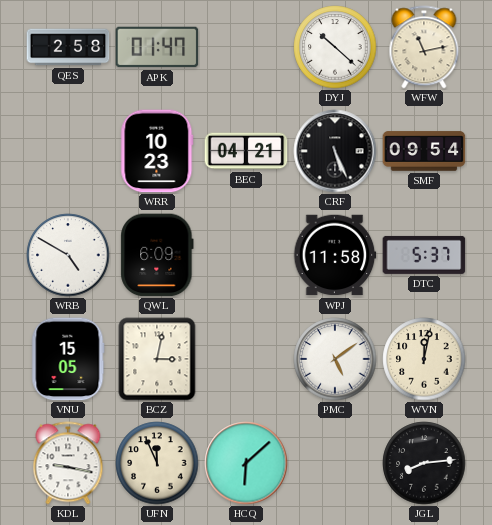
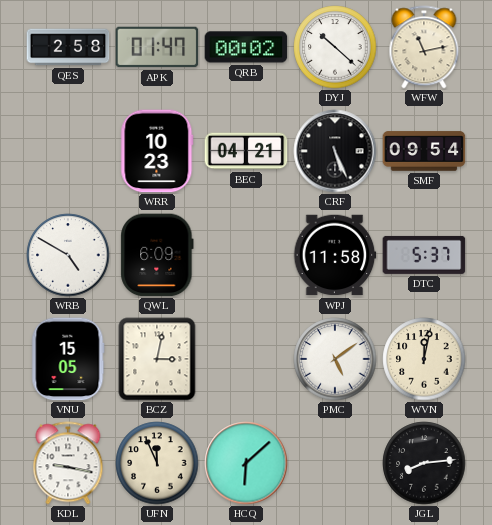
QRB: none -> 00:02 (246, 47)
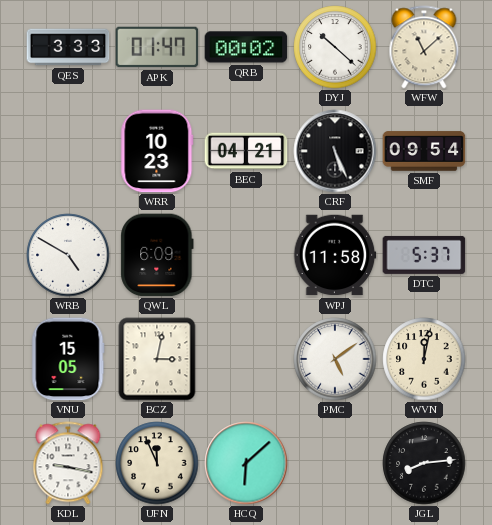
QES: 2:58 -> 3:33 (68, 47)
WFW: 11:13 -> 11:08 (424, 47)
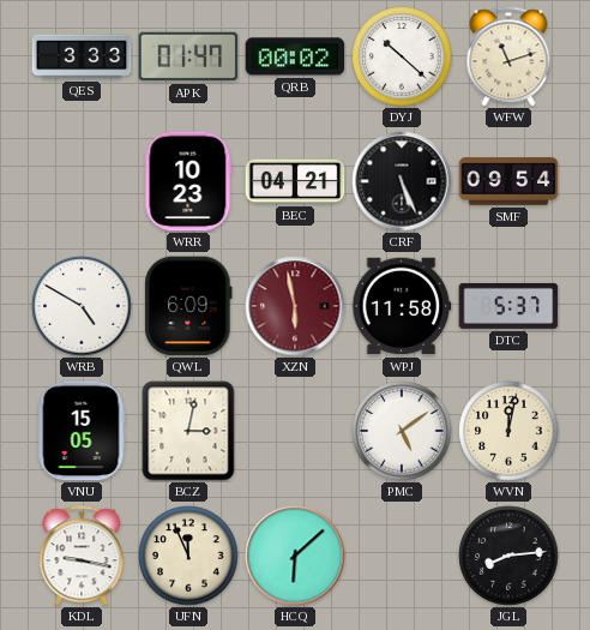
WFW: 11:08 -> 11:12 (508, 56)
XZN: none -> 5:58 (295, 306)
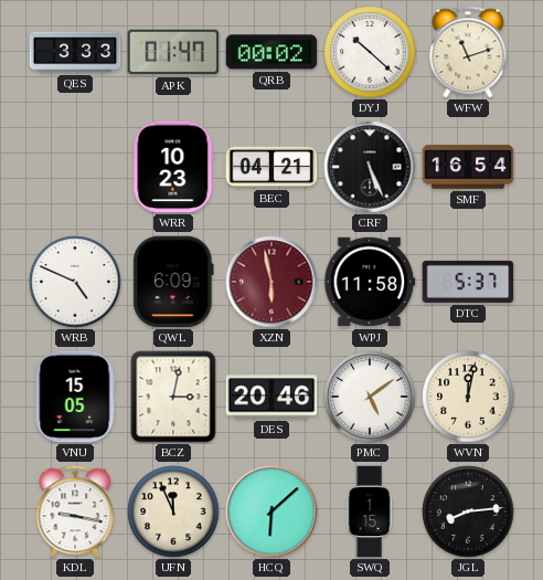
SMF: 09:54 -> 16:54 (468, 167)
WRB: 4:50 -> 4:49 (75, 282)
DES: none -> 20:46 (271, 397)
SWQ: none -> 1:15 (370, 512)
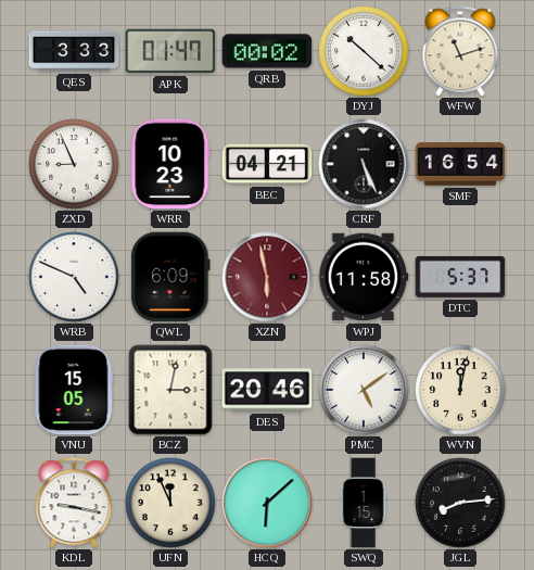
ZXD: none -> 8:56 (74, 164)
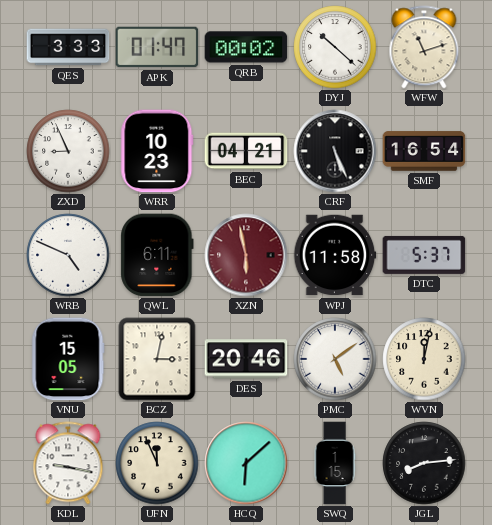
QWL: 6:09 -> 6:11 (157, 255)
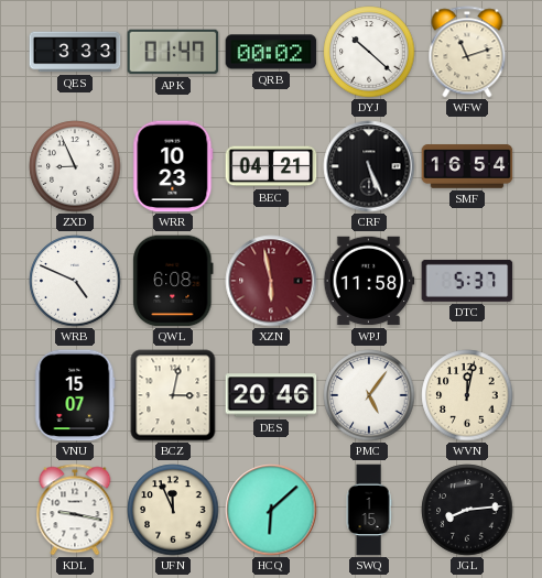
QWL: 6:11 -> 6:08 (173, 281)
VNU: 15:05 -> 15:07 (75, 395)
PMC: 5:09 -> 5:06 (369, 395)
